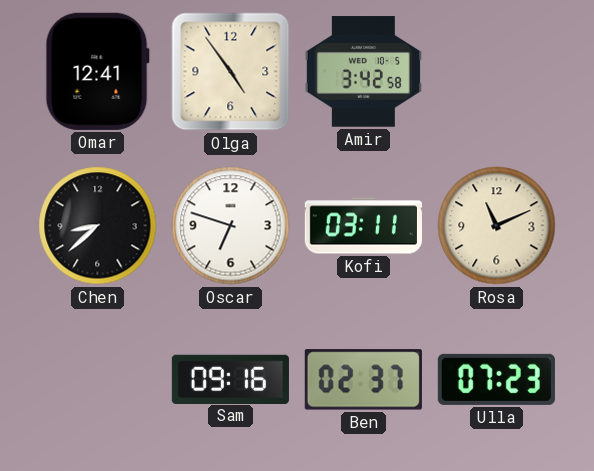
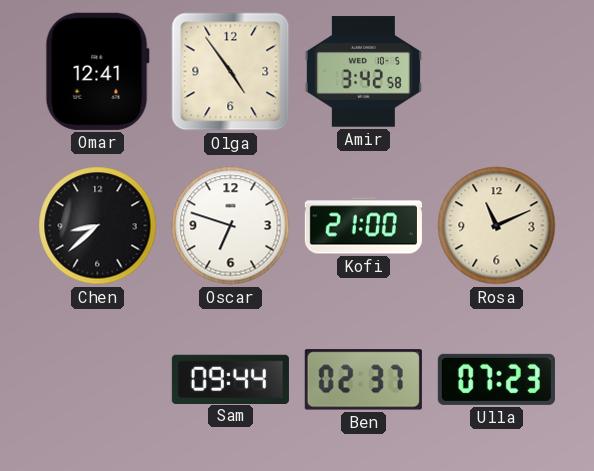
Kofi: 03:11 -> 21:00 (363, 226)
Sam: 09:16 -> 09:44 (230, 379)
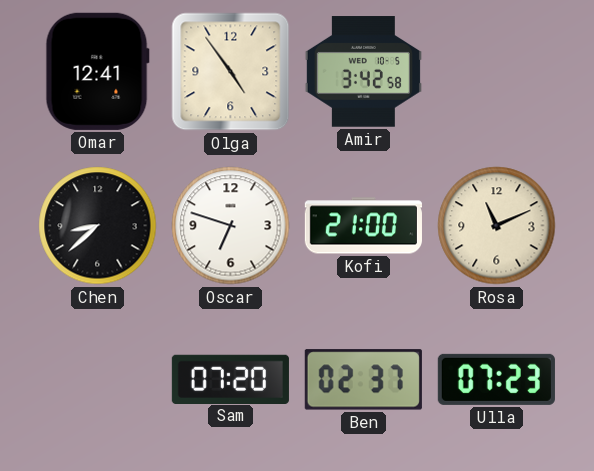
Sam: 09:44 -> 07:20 (230, 379)
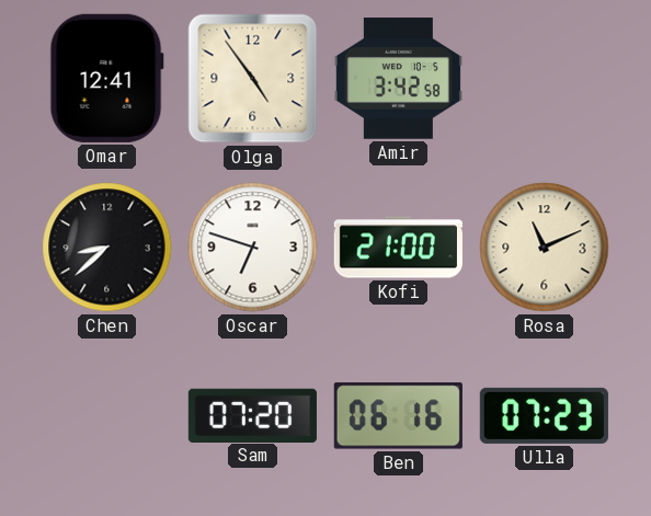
Ben: 02:37 -> 06:16 (398, 416)
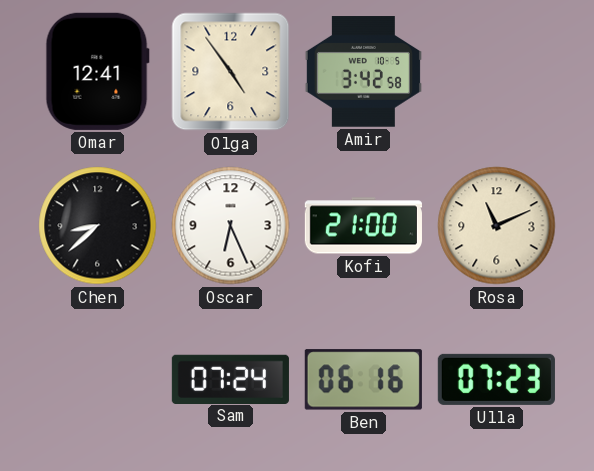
Oscar: 6:48 -> 6:26 (231, 226)
Sam: 07:20 -> 07:24 (230, 379)
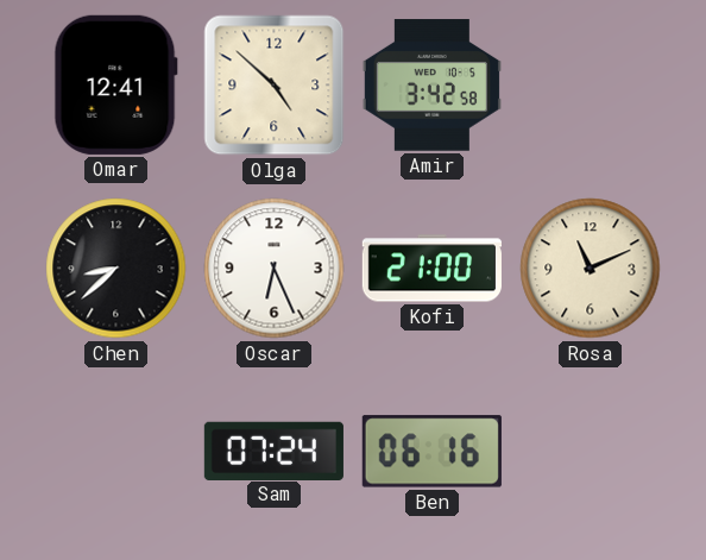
Olga: 4:54 -> 4:52 (275, 86)
Ulla: 07:23 -> none (496, 379)
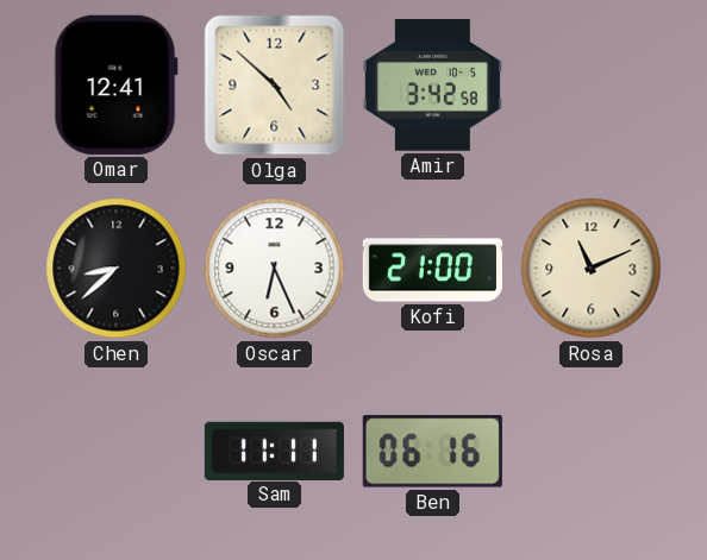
Sam: 07:24 -> 11:11 (274, 451)
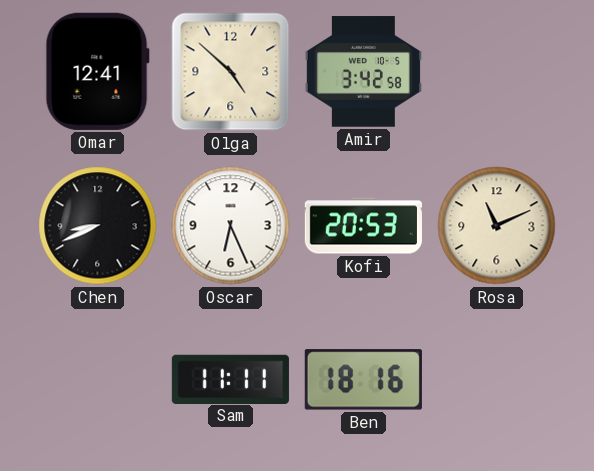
Chen: 8:38 -> 8:41 (98, 226)
Kofi: 21:00 -> 20:53 (363, 226)
Ben: 06:16 -> 18:16 (363, 380)
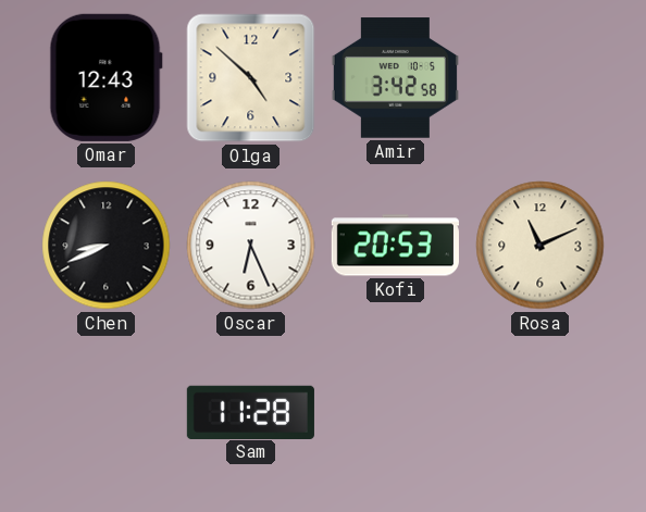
Omar: 12:41 -> 12:43 (105, 77)
Sam: 11:11 -> 11:28 (250, 412)
Ben: 18:16 -> none (363, 380)
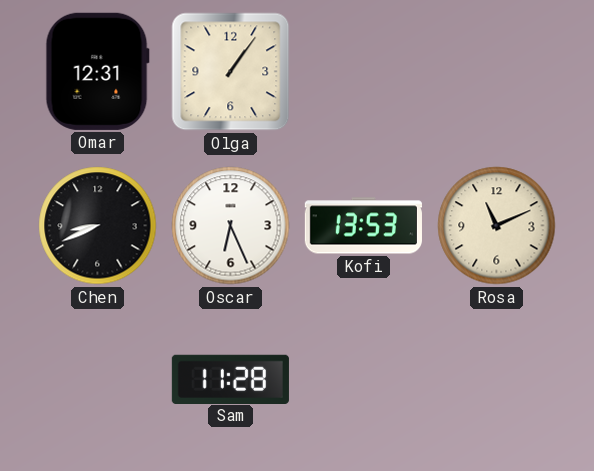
Omar: 12:43 -> 12:31 (97, 71)
Olga: 4:52 -> 1:06 (231, 72)
Amir: 3:42 -> none (395, 78)
Kofi: 20:53 -> 13:53 (363, 226)
